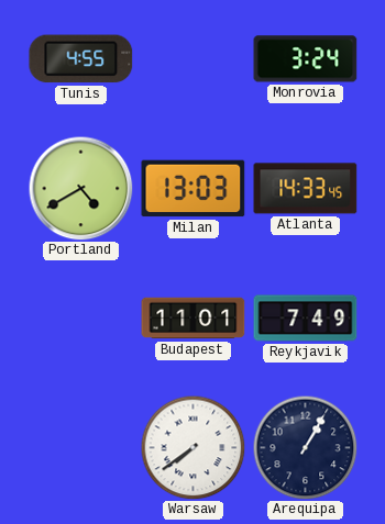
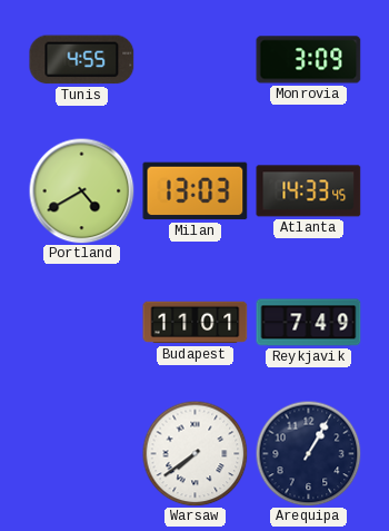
Monrovia: 3:24 -> 3:09 (309, 60)
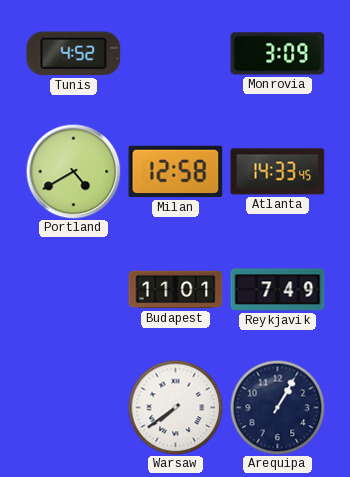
Tunis: 4:55 -> 4:52 (74, 54)
Milan: 13:03 -> 12:58 (176, 172)
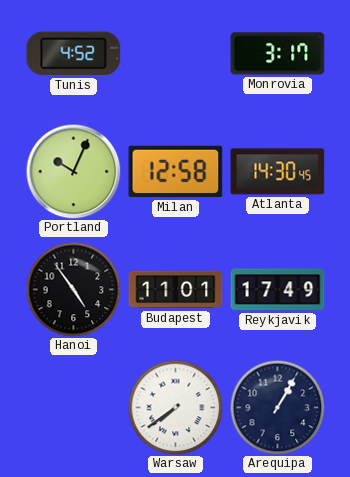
Monrovia: 3:09 -> 3:17 (278, 54)
Portland: 4:40 -> 10:04 (73, 171)
Atlanta: 14:33 -> 14:30 (278, 172)
Hanoi: none -> 4:54 (73, 289)
Reykjavik: 7:49 -> 17:49 (278, 290)
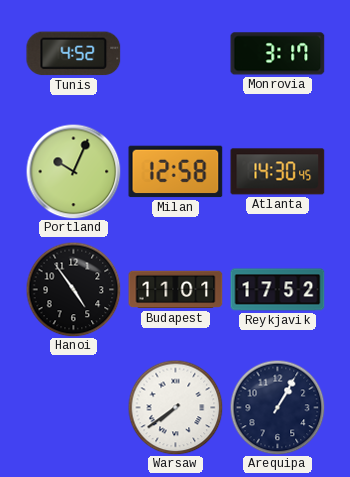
Reykjavik: 17:49 -> 17:52 (278, 290)
